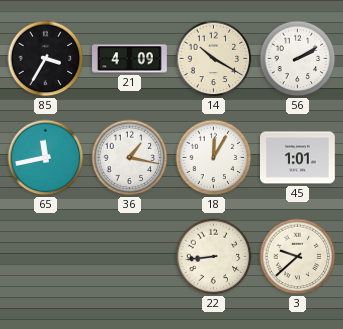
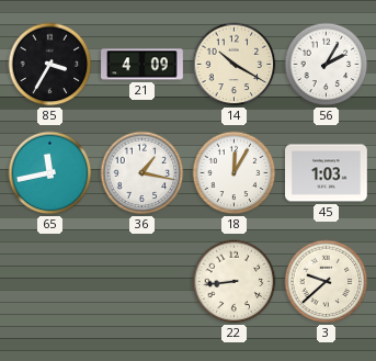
56: 2:10 -> 2:05 (327, 65)
45: 1:01 -> 1:03 (327, 173)
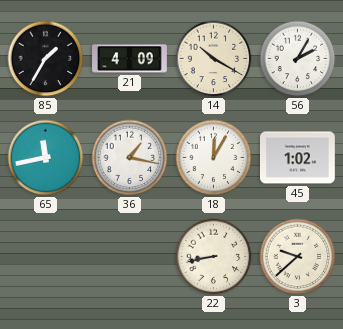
85: 3:35 -> 1:35 (46, 59)
45: 1:03 -> 1:02 (298, 158)
22: 8:44 -> 8:43 (214, 257)
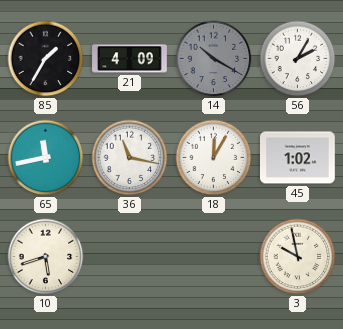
14 dial: cream -> grey (214, 59)
36: 1:17 -> 11:17 (130, 158)
10: none -> 5:42 (46, 257)
22: 8:43 -> none (214, 257)
3: 9:38 -> 9:58 (298, 257)
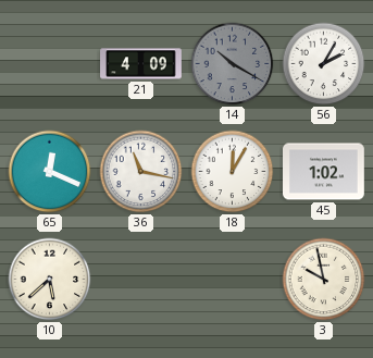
85: 1:35 -> none (46, 59)
65: 11:43 -> 12:19 (50, 172)
10: 5:42 -> 5:38 (50, 280)
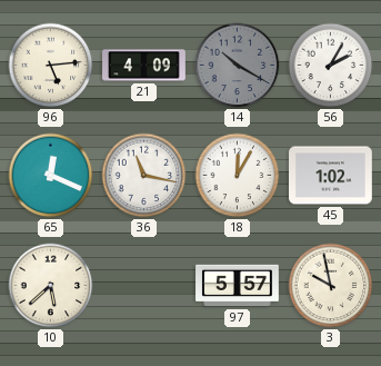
96: none -> 5:14 (51, 66)
97: none -> 5:57 (238, 286)
